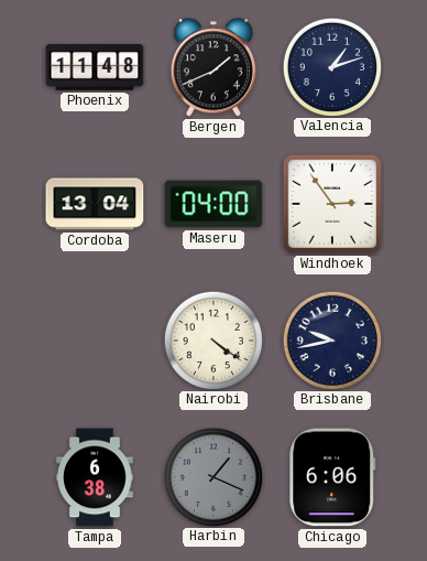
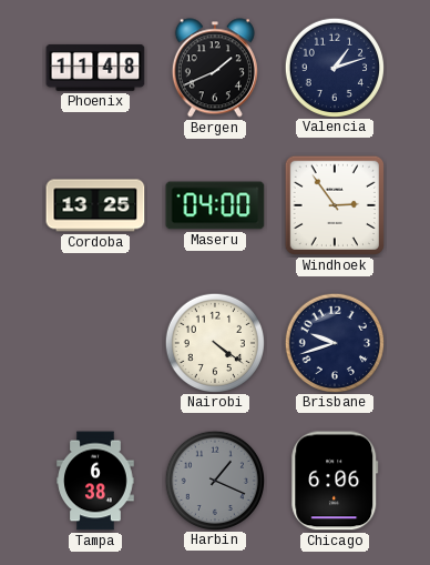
Cordoba: 13:04 -> 13:25 (95, 205)
Brisbane: 9:43 -> 9:42 (334, 342)
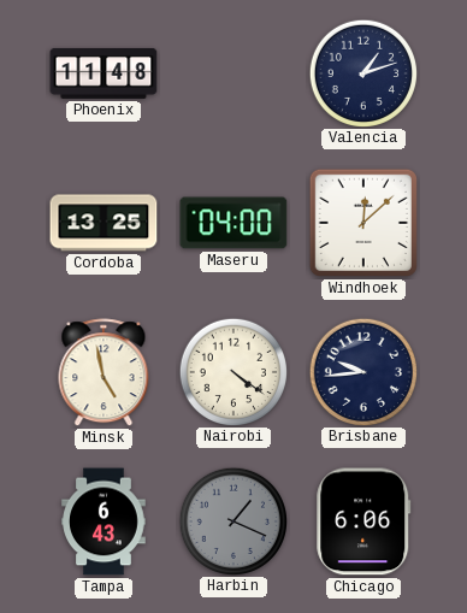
Bergen: 1:41 -> none (215, 68)
Windhoek: 2:54 -> 12:08 (363, 223)
Minsk: none -> 4:58 (104, 373)
Brisbane: 9:42 -> 9:44 (362, 371)
Tampa: 6:38 -> 6:43 (104, 521)
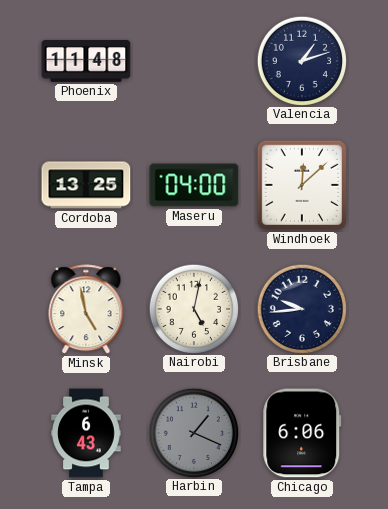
Nairobi: 4:21 -> 5:02 (193, 308)
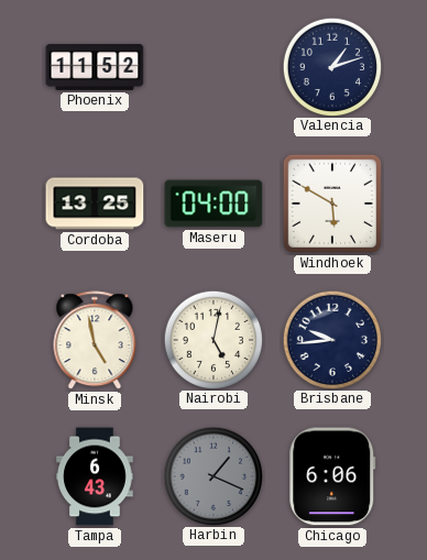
Phoenix: 11:48 -> 11:52 (95, 67)
Windhoek: 12:08 -> 5:50 (332, 204)
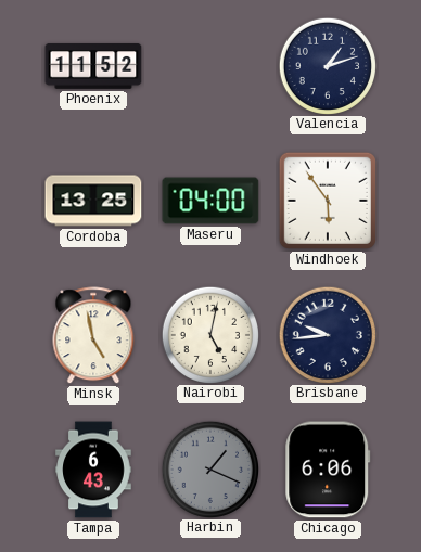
Windhoek: 5:50 -> 5:54 (328, 201)
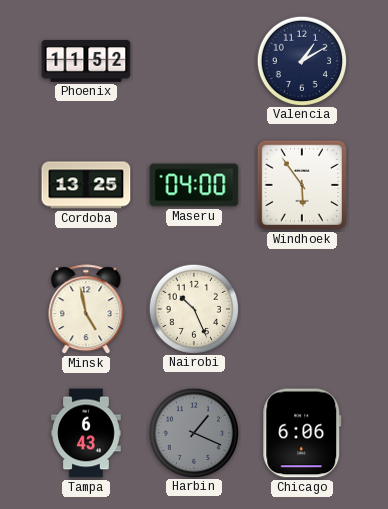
Valencia: 1:12 -> 1:10 (301, 60)
Nairobi: 5:02 -> 10:26 (193, 308)
Brisbane: 9:44 -> none (327, 334)
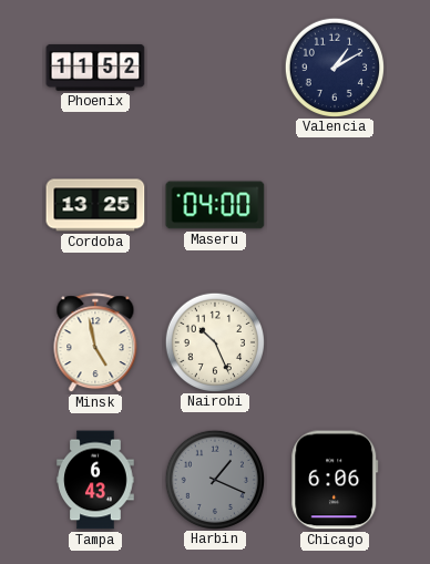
Windhoek: 5:54 -> none (302, 185)
